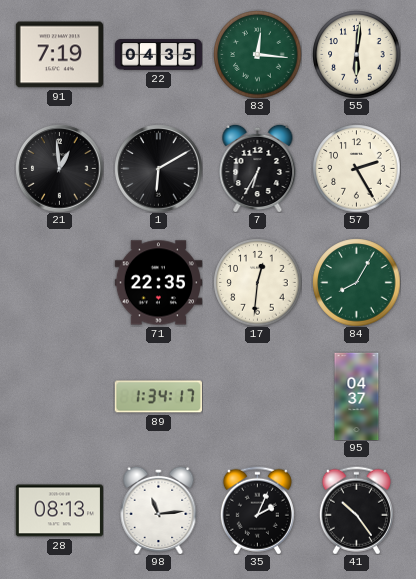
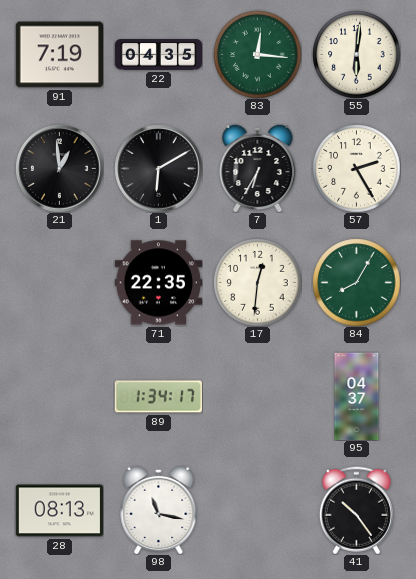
98: 11:14 -> 11:17 (159, 510)
35: 2:04 -> none (257, 510)
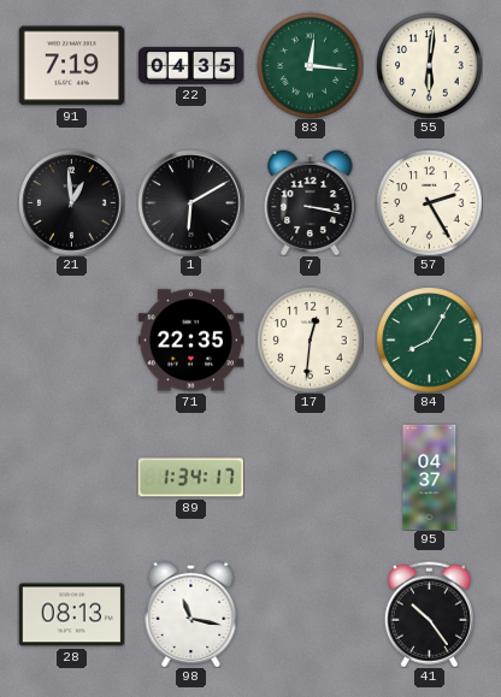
7: 6:35 -> 3:17 (311, 202)
